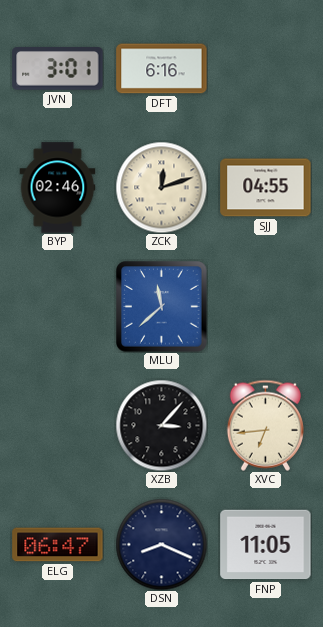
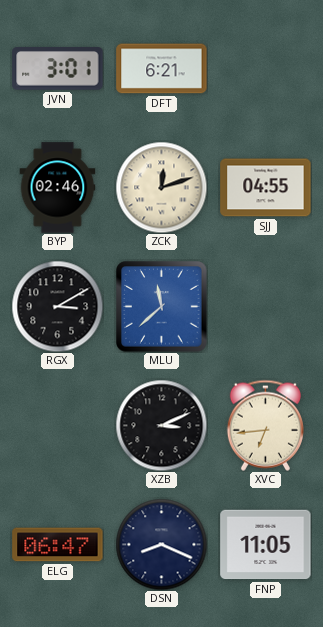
DFT: 6:16 -> 6:21 (162, 69)
RGX: none -> 3:10 (57, 306)
XZB: 3:07 -> 3:11 (161, 425)
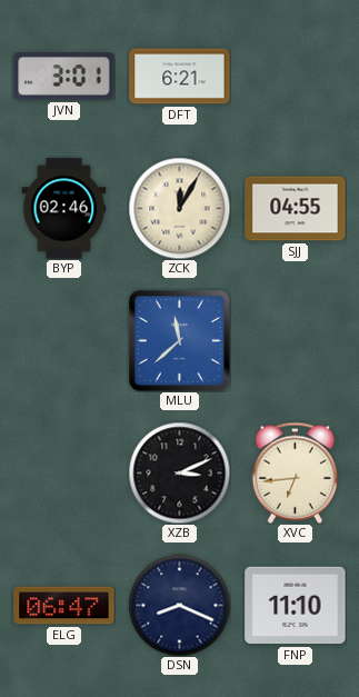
ZCK: 12:12 -> 12:05 (179, 208)
RGX: 3:10 -> none (57, 306)
FNP: 11:05 -> 11:10 (296, 606)
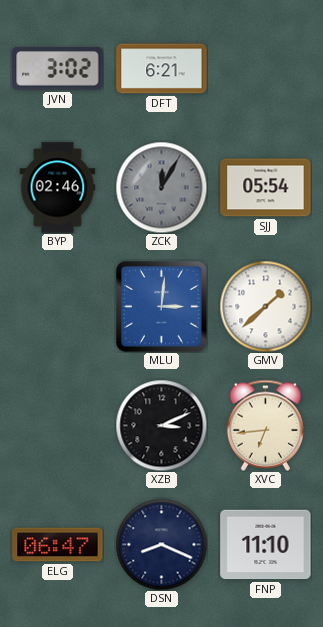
JVN: 3:01 -> 3:02 (58, 69)
ZCK dial: cream -> grey (161, 187)
SJJ: 04:55 -> 05:54 (266, 188)
MLU: 11:38 -> 3:01 (162, 307)
GMV: none -> 1:38 (265, 306)
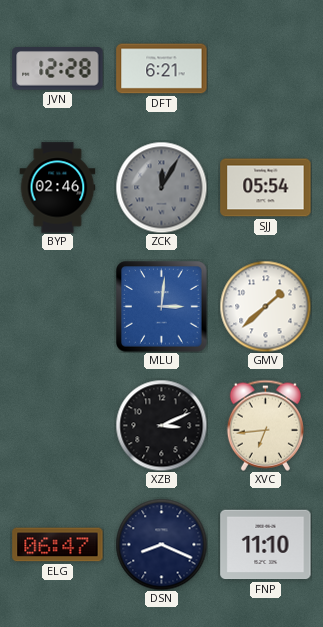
JVN: 3:02 -> 12:28 (58, 69)
